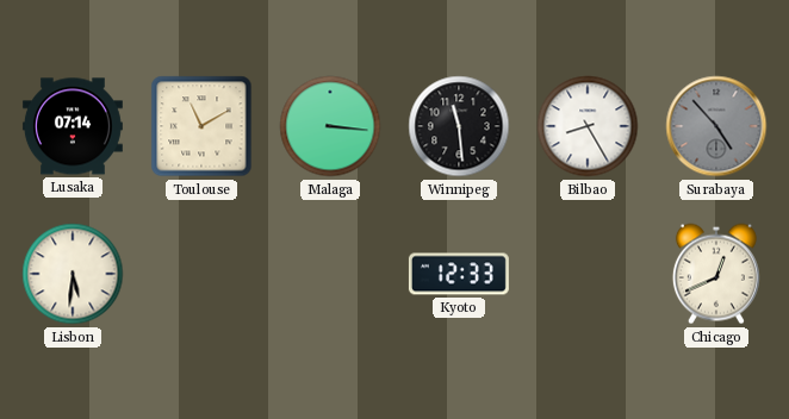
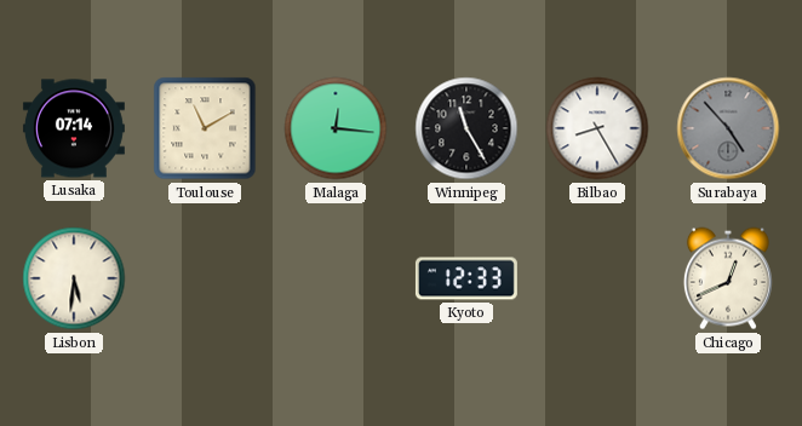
Malaga: 3:16 -> 12:16 (336, 128)
Winnipeg: 11:29 -> 11:25 (466, 128)
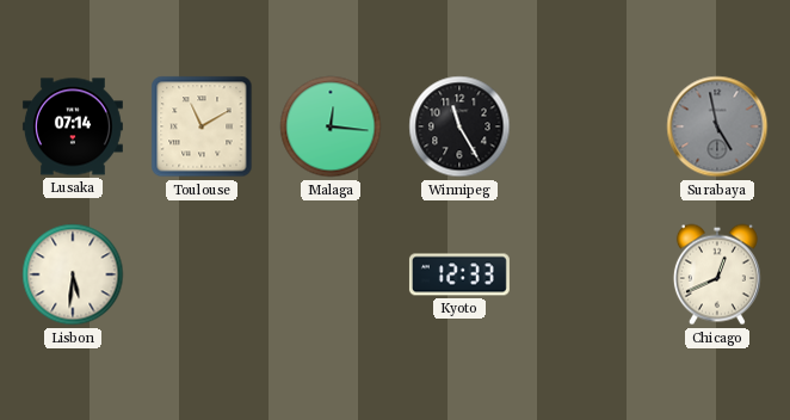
Bilbao: 8:25 -> none (597, 128)
Surabaya: 4:53 -> 4:58 (717, 126)
